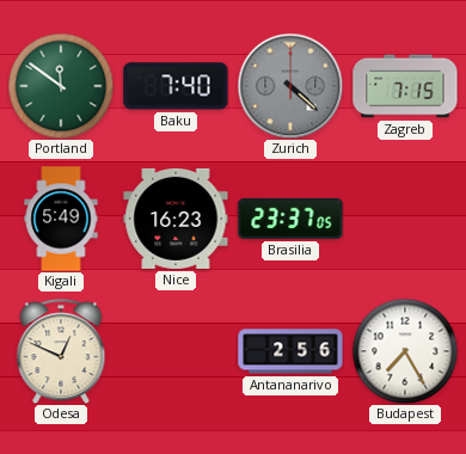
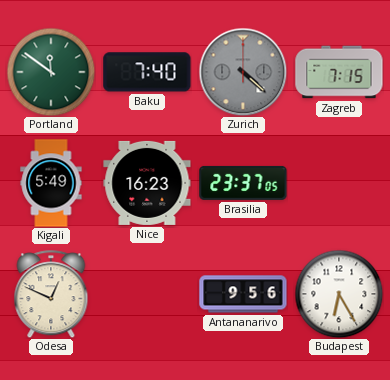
Antananarivo: 2:56 -> 9:56 (243, 294)
Budapest: 7:25 -> 6:25 (339, 294)
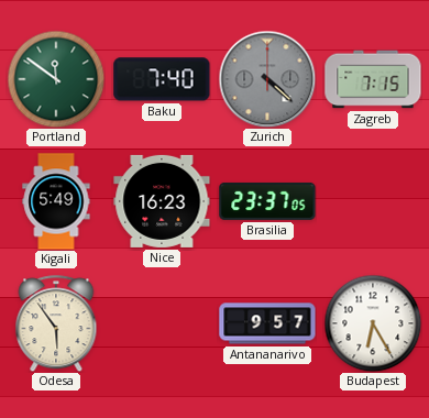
Odesa: 12:49 -> 5:54 (56, 323)
Antananarivo: 9:56 -> 9:57 (267, 323)
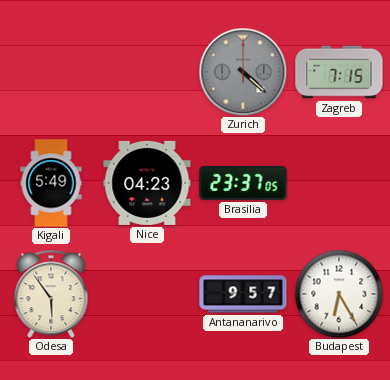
Portland: 11:51 -> none (56, 79)
Baku: 7:40 -> none (162, 79)
Nice: 16:23 -> 04:23 (147, 183)
